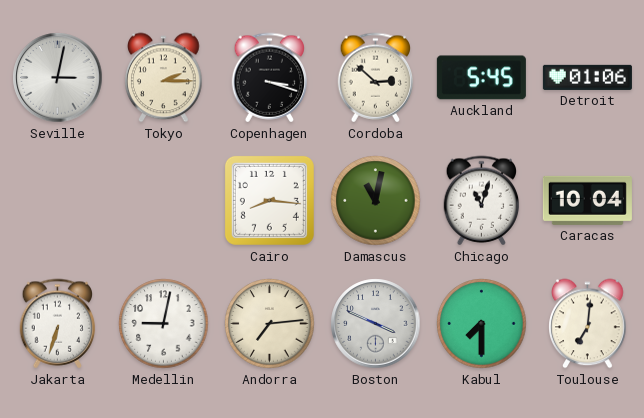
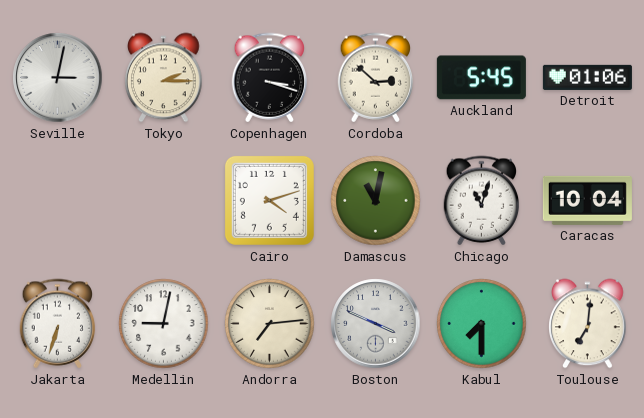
Cairo: 8:16 -> 4:12 (269, 200)
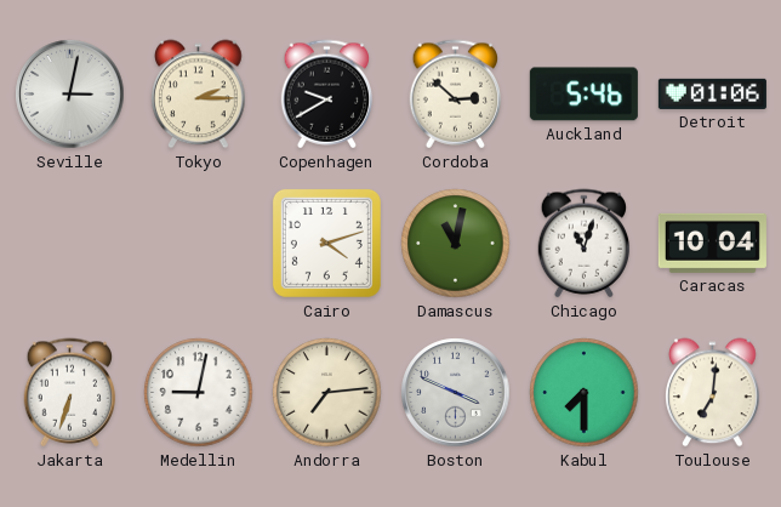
Copenhagen: 3:18 -> 9:40 (327, 95)
Auckland: 5:45 -> 5:46 (583, 95)
